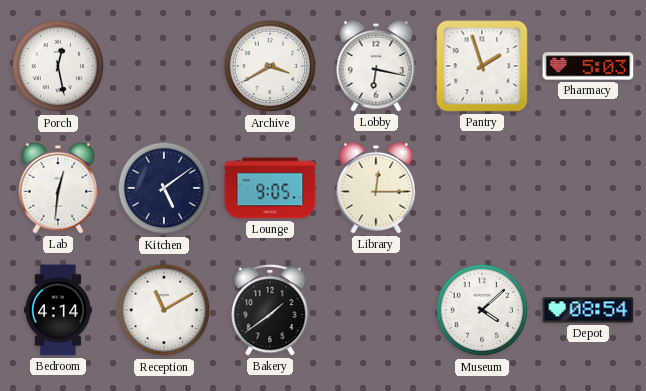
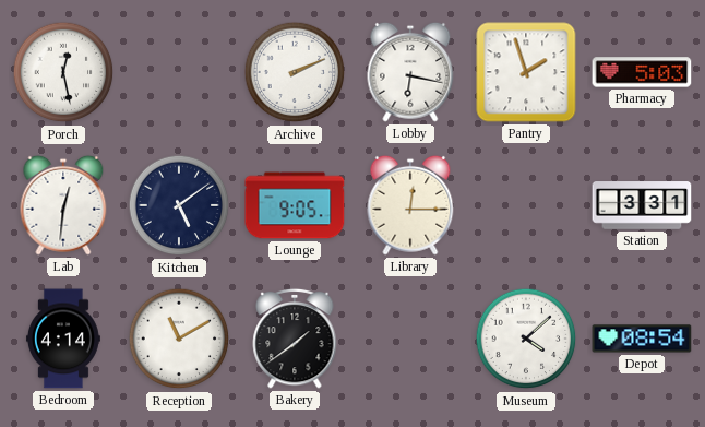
Archive: 3:40 -> 2:11 (295, 72)
Station: none -> 3:31 (642, 205)
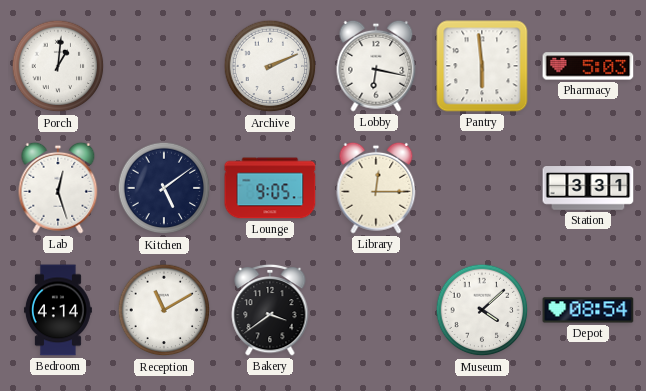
Porch: 12:28 -> 1:01 (58, 66)
Pantry: 1:57 -> 5:59 (482, 66)
Lab: 12:31 -> 12:27 (58, 188)
Bakery: 1:39 -> 3:39 (270, 310)
